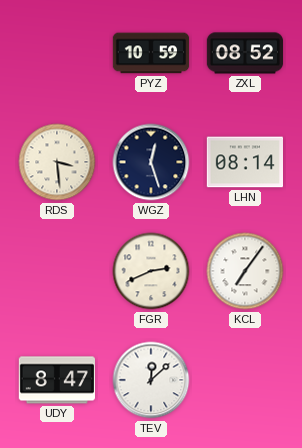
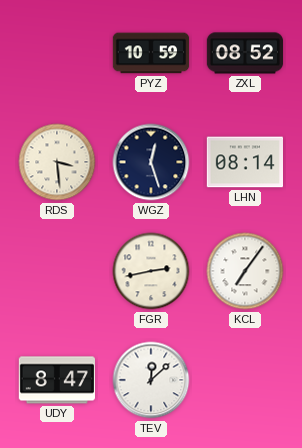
FGR: 2:41 -> 2:43 (151, 271)
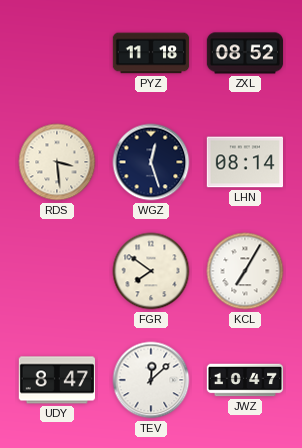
PYZ: 10:59 -> 11:18 (151, 53)
FGR: 2:43 -> 7:51 (151, 271)
KCL: 7:06 -> 7:05 (245, 271)
JWZ: none -> 10:47 (245, 380)
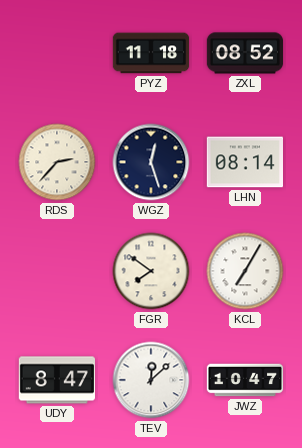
RDS: 3:29 -> 2:37 (57, 162)
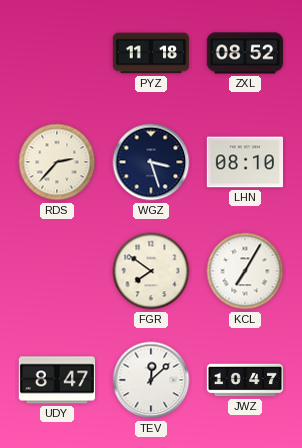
WGZ: 12:27 -> 3:27 (151, 162)
LHN: 08:14 -> 08:10 (244, 162)
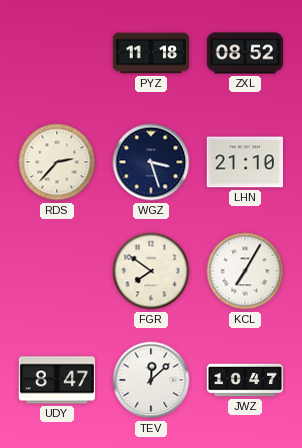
LHN: 08:10 -> 21:10 (244, 162)
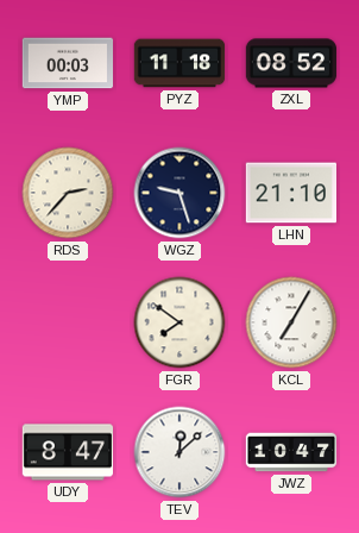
YMP: none -> 00:03 (68, 63)
WGZ: 3:27 -> 9:27 (179, 193)
